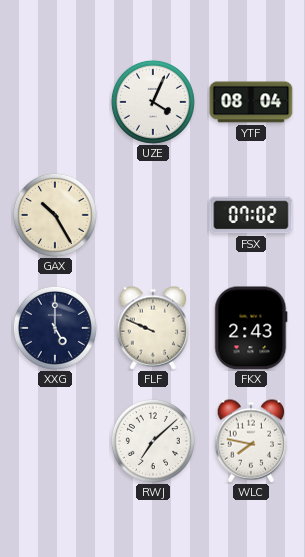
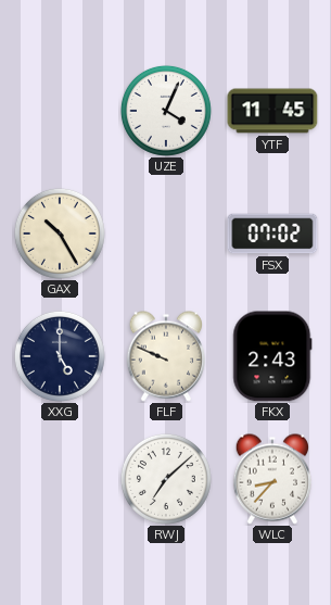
YTF: 08:04 -> 11:45 (272, 111)
WLC: 7:47 -> 8:37 (272, 479)
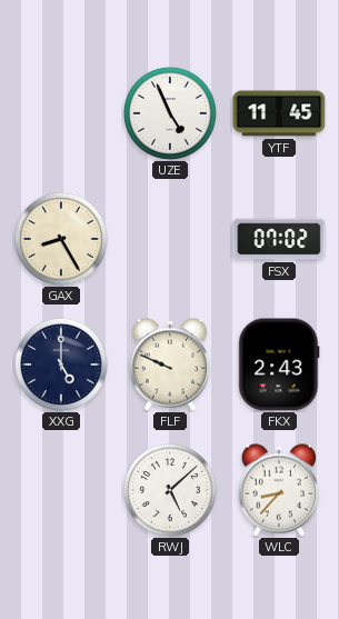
UZE: 4:04 -> 4:56 (170, 113)
GAX: 10:25 -> 8:25 (61, 239)
RWJ: 7:08 -> 5:08 (170, 490)
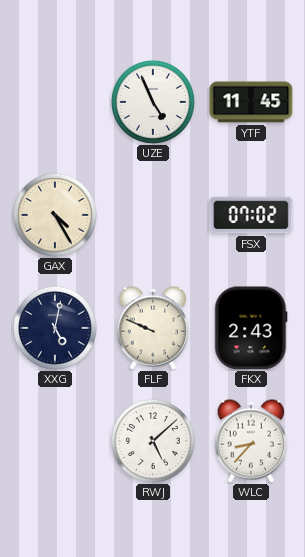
GAX: 8:25 -> 4:25 (55, 215)
XXG: 5:00 -> 5:02 (55, 328)
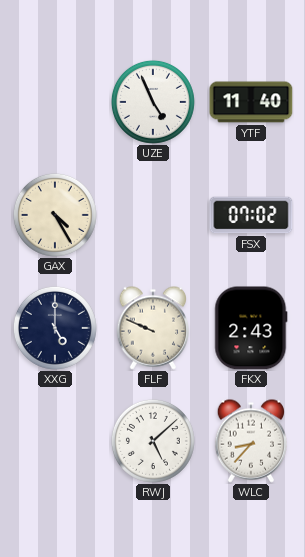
YTF: 11:45 -> 11:40 (251, 102)
XXG: 5:02 -> 5:00 (55, 328)
